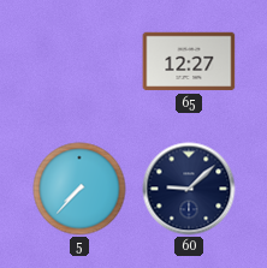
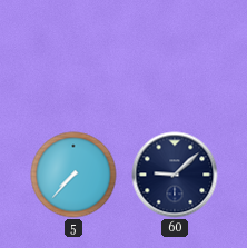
65: 12:27 -> none (189, 61)
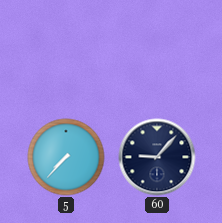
60: 9:08 -> 9:07 (157, 157)
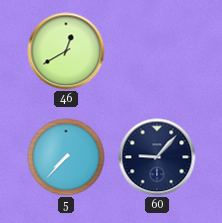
46: none -> 12:40 (66, 51)
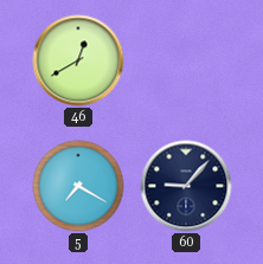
5: 7:37 -> 7:20 (78, 186)
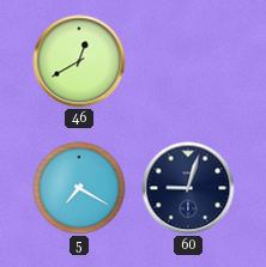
60: 9:07 -> 9:03 (188, 188)
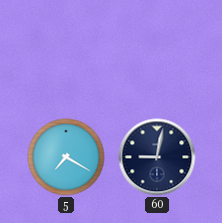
46: 12:40 -> none (79, 61)
60: 9:03 -> 9:02 (157, 157)
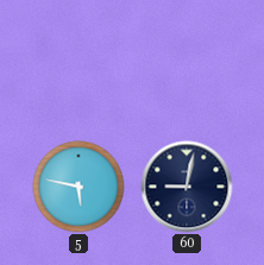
5: 7:20 -> 5:47 (78, 187)
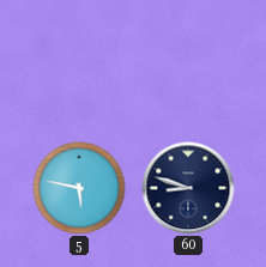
60: 9:02 -> 8:48 (188, 188)
